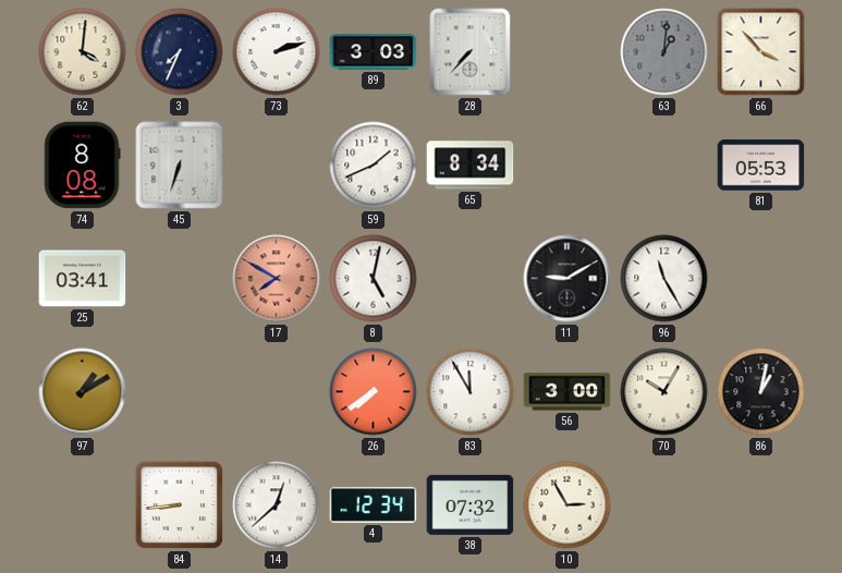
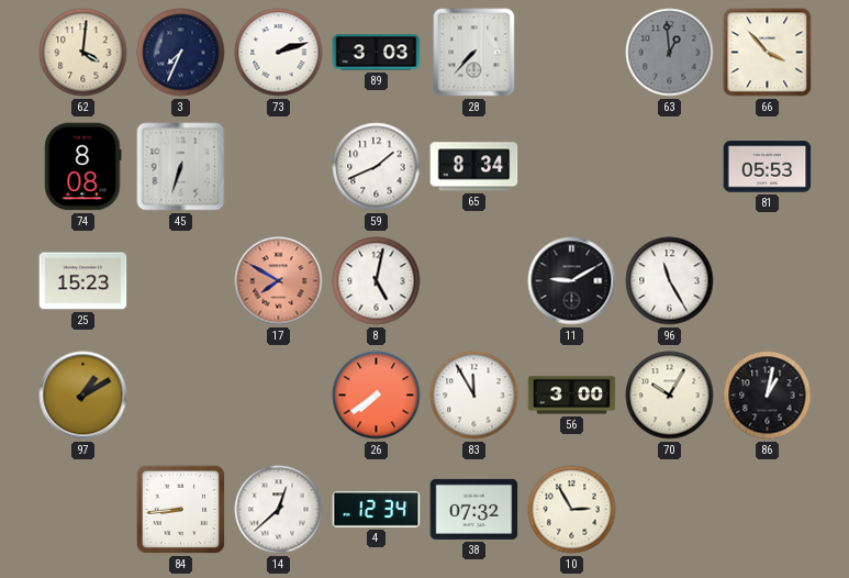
63: 1:01 -> 12:59 (670, 53)
25: 03:41 -> 15:23 (83, 281)
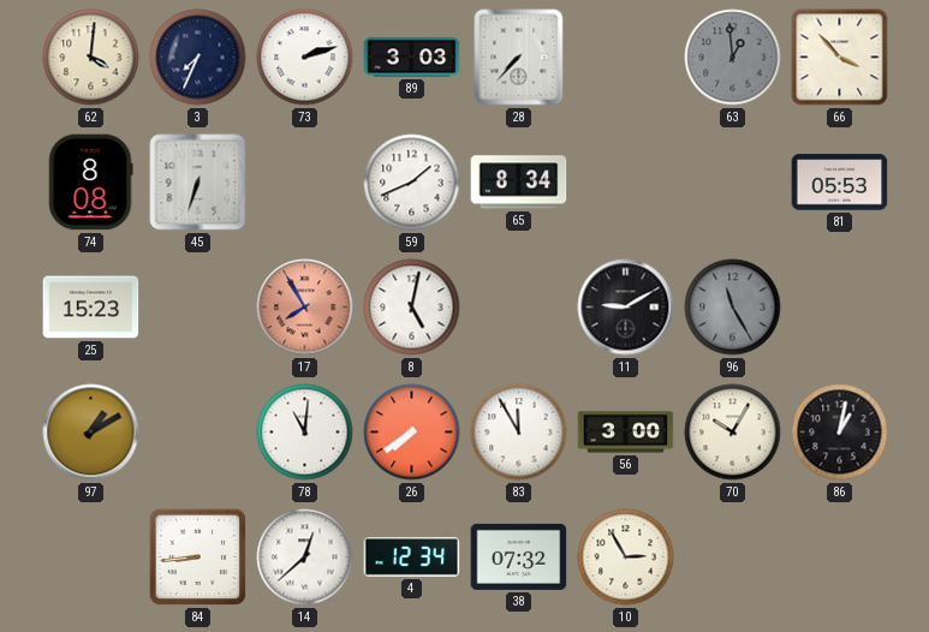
17: 7:50 -> 7:55 (305, 308)
96 dial: white -> grey (733, 308)
78: none -> 11:01 (305, 433)
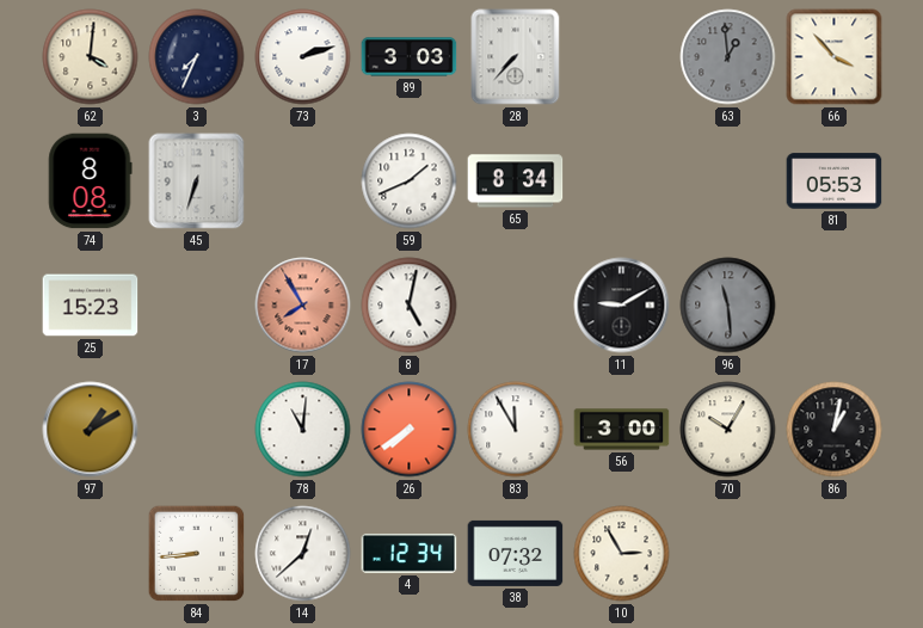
96: 11:25 -> 11:29 (728, 306)
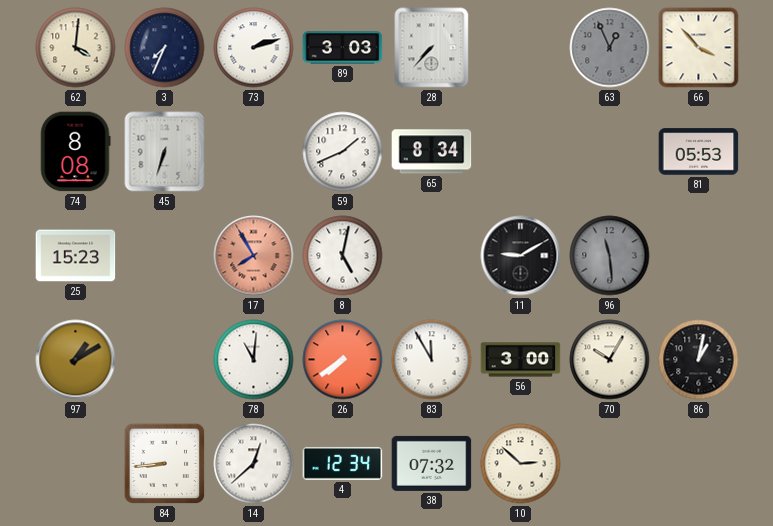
63: 12:59 -> 12:56 (610, 48)
10: 2:55 -> 2:52 (521, 464)
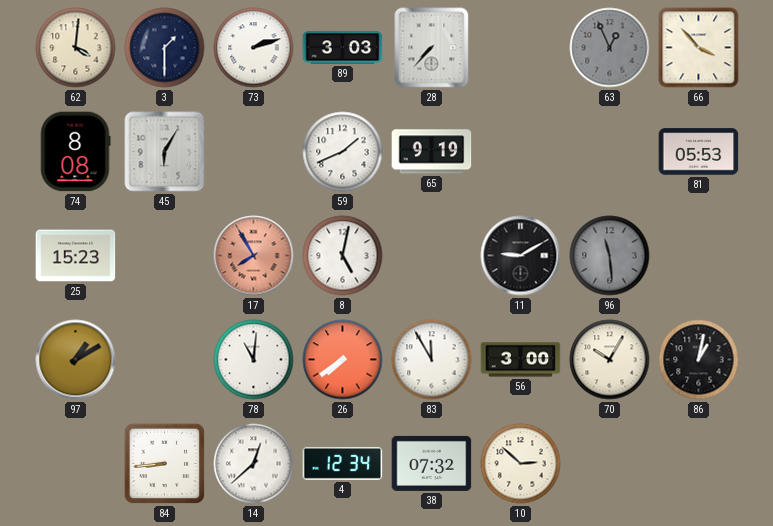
3: 7:34 -> 1:30 (165, 48)
45: 6:33 -> 6:05 (165, 152)
65: 8:34 -> 9:19 (432, 152)
